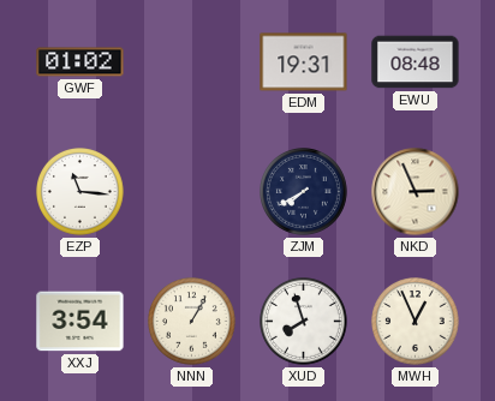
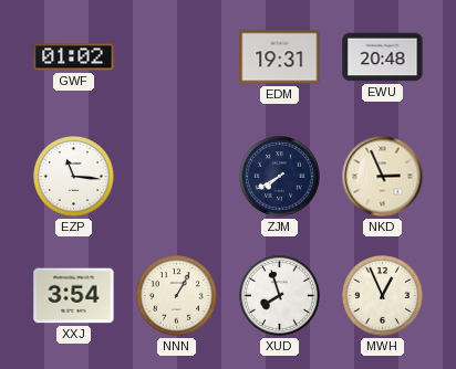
EWU: 08:48 -> 20:48 (383, 57)
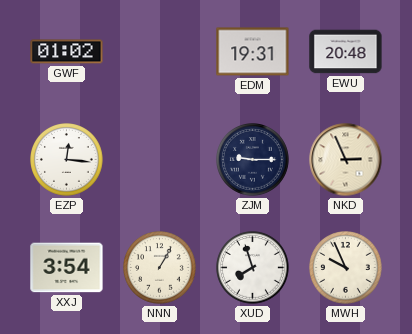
EZP: 11:16 -> 12:16 (67, 160)
ZJM: 7:40 -> 9:15 (253, 160)
MWH: 12:56 -> 9:56 (346, 268)
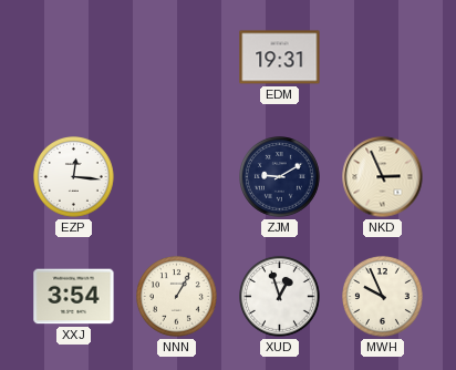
GWF: 01:02 -> none (67, 52)
EWU: 20:48 -> none (346, 52)
ZJM: 9:15 -> 9:10 (280, 177)
XUD: 7:57 -> 12:57 (280, 297)
